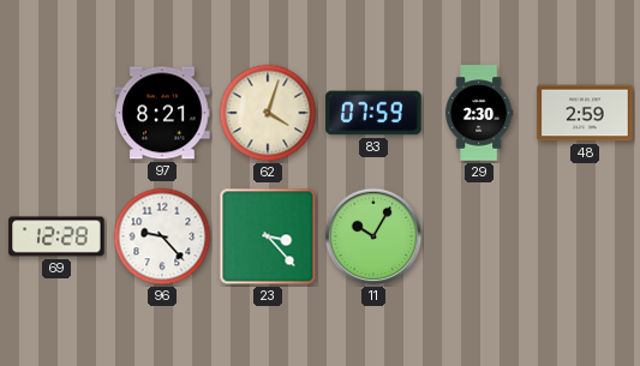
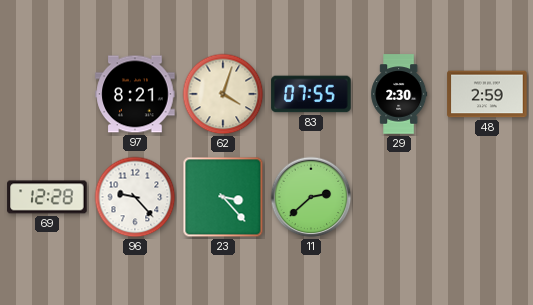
83: 07:59 -> 07:55 (311, 94)
11: 10:05 -> 2:38 (311, 197)
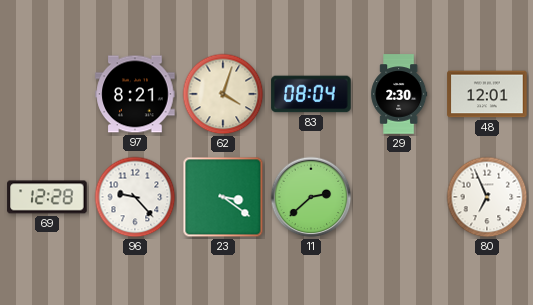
83: 07:55 -> 08:04 (311, 94)
48: 2:59 -> 12:01 (487, 94)
23: 3:23 -> 3:21 (223, 197)
80: none -> 6:56 (487, 197)
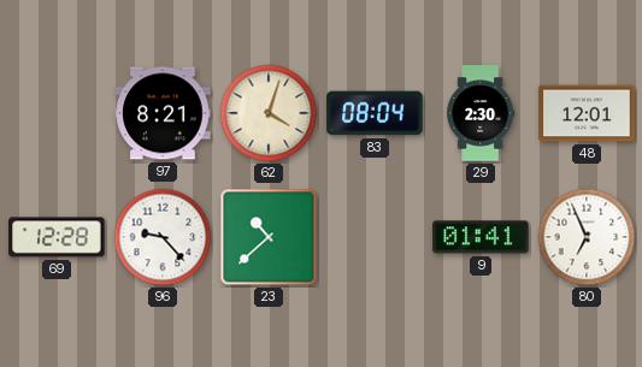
23: 3:21 -> 10:38 (269, 237)
11: 2:38 -> none (311, 197)
9: none -> 01:41 (481, 237)
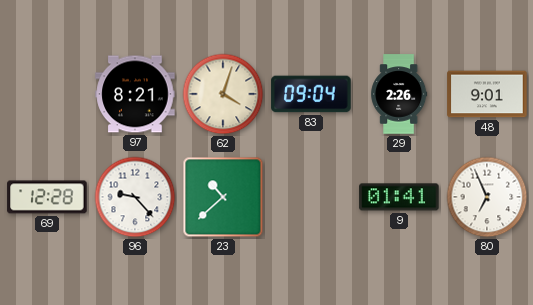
83: 08:04 -> 09:04 (311, 94)
29: 2:30 -> 2:26 (399, 94)
48: 12:01 -> 9:01 (487, 94)
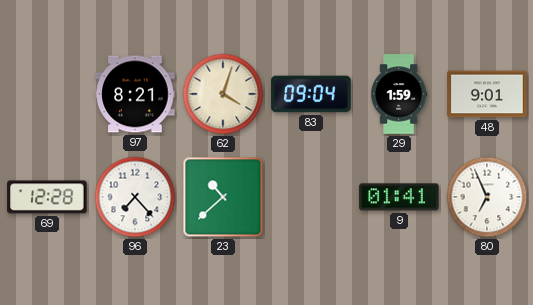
29: 2:26 -> 1:59 (399, 94)
96: 9:23 -> 7:23 (135, 197)
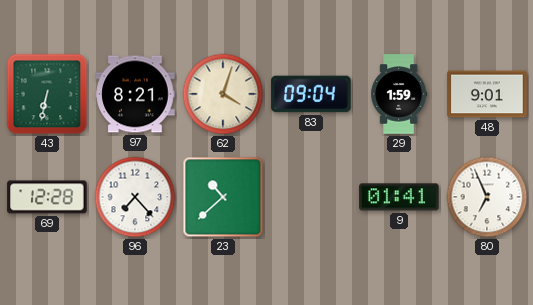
43: none -> 6:32 (47, 94)
